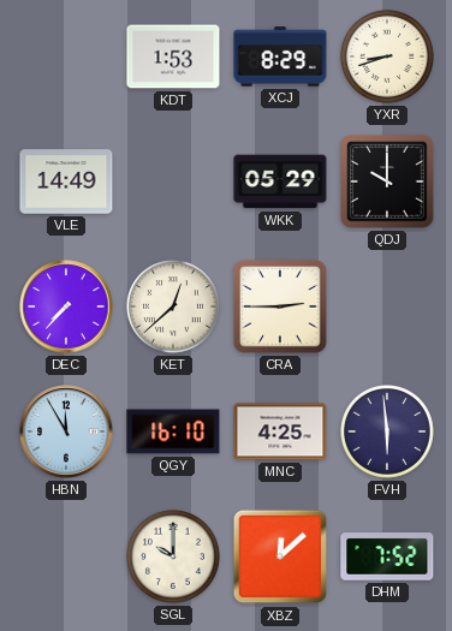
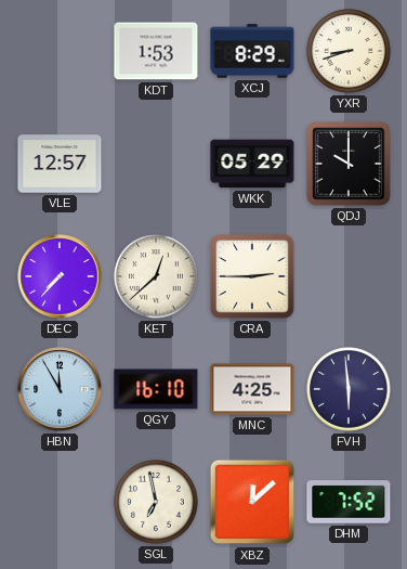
VLE: 14:49 -> 12:57 (60, 164)
SGL: 10:00 -> 6:58 (157, 503)
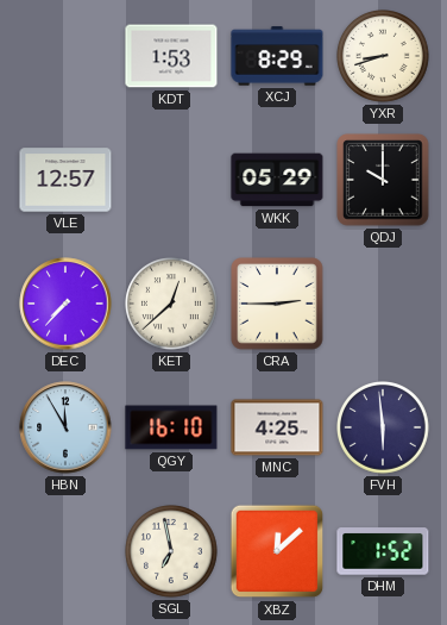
DHM: 7:52 -> 1:52 (383, 551)
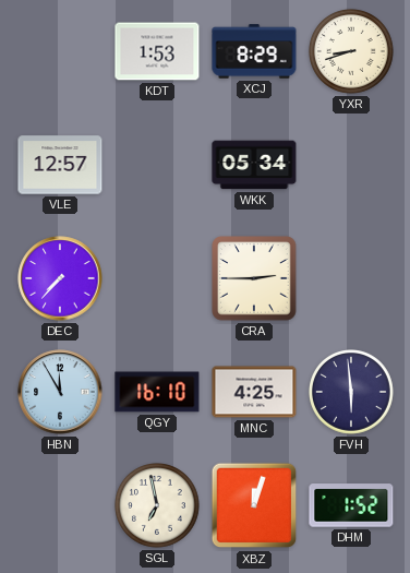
WKK: 05:29 -> 05:34 (254, 165)
QDJ: 10:00 -> none (383, 180)
KET: 12:38 -> none (172, 305)
XBZ: 12:08 -> 12:03 (254, 505)
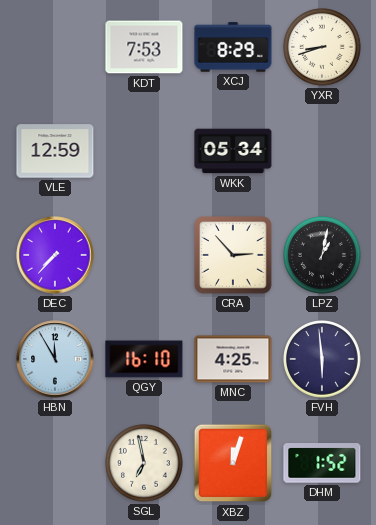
KDT: 1:53 -> 7:53 (144, 47)
VLE: 12:57 -> 12:59 (55, 151)
CRA: 2:45 -> 2:53 (233, 255)
LPZ: none -> 1:02 (323, 256)
